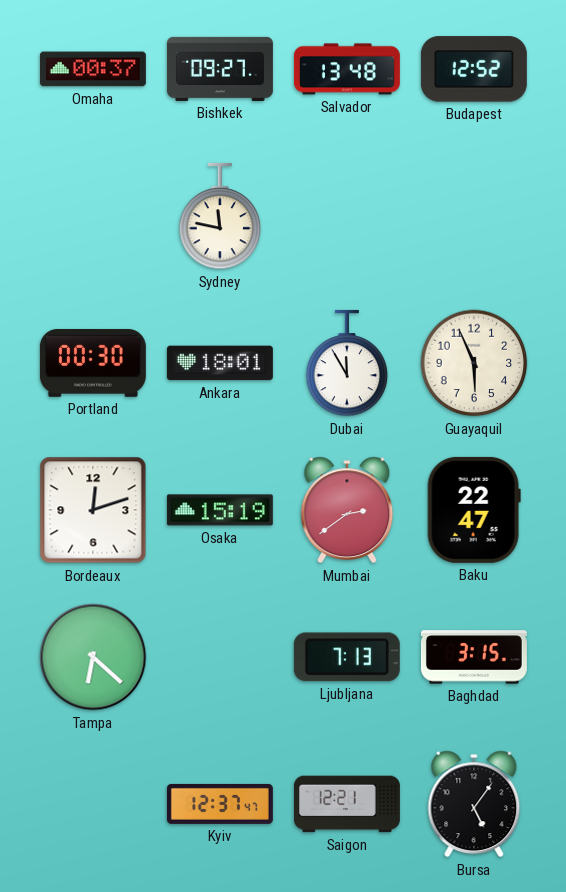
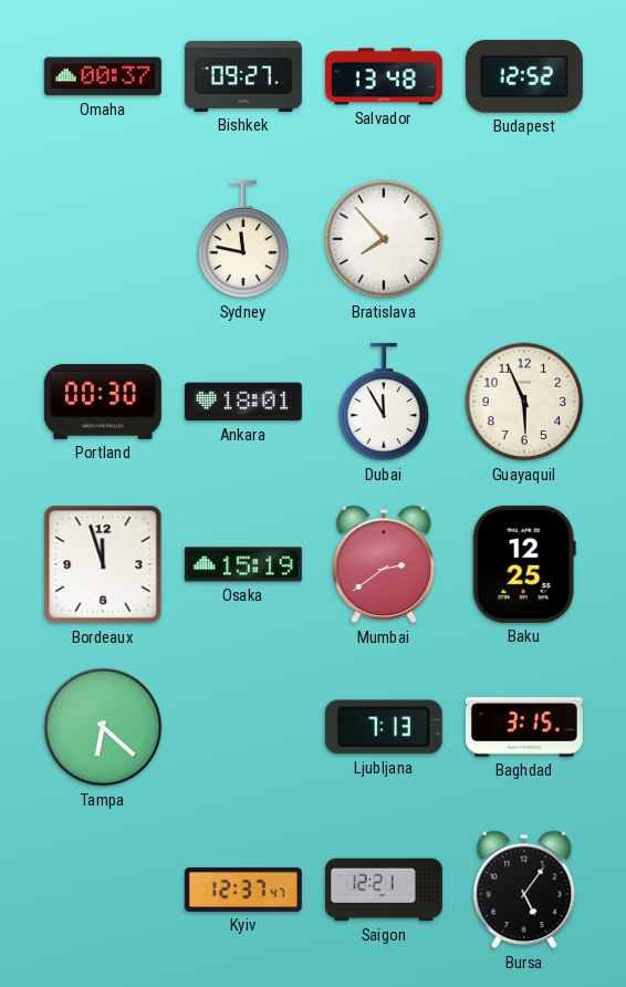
Bratislava: none -> 7:53 (384, 239)
Bordeaux: 12:12 -> 11:57 (103, 564)
Baku: 22:47 -> 12:25 (524, 564)
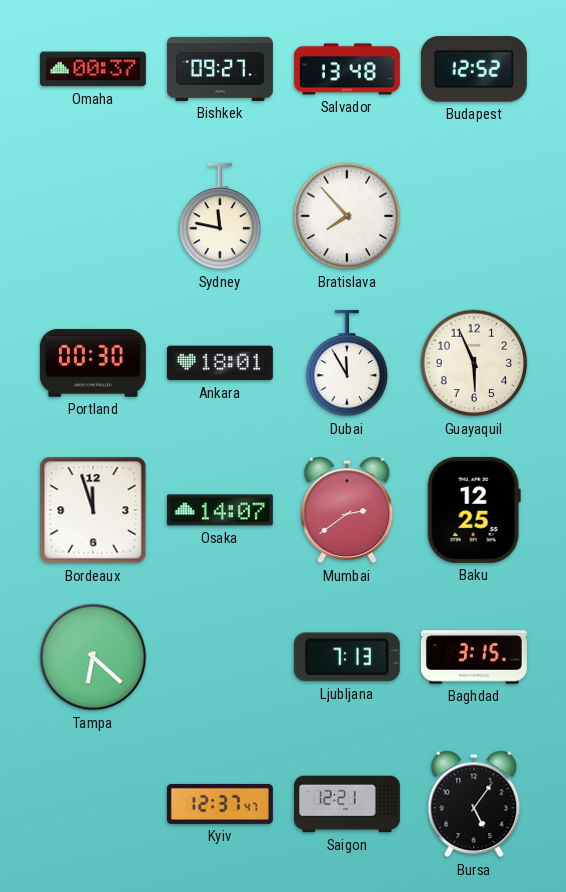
Osaka: 15:19 -> 14:07 (220, 510)
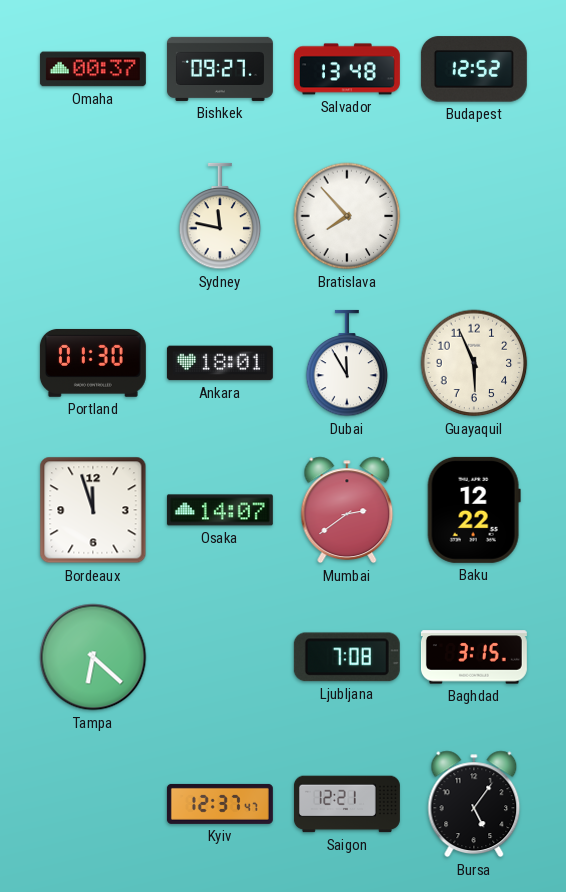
Portland: 00:30 -> 01:30 (93, 363)
Baku: 12:25 -> 12:22 (474, 510)
Ljubljana: 7:13 -> 7:08 (347, 657)
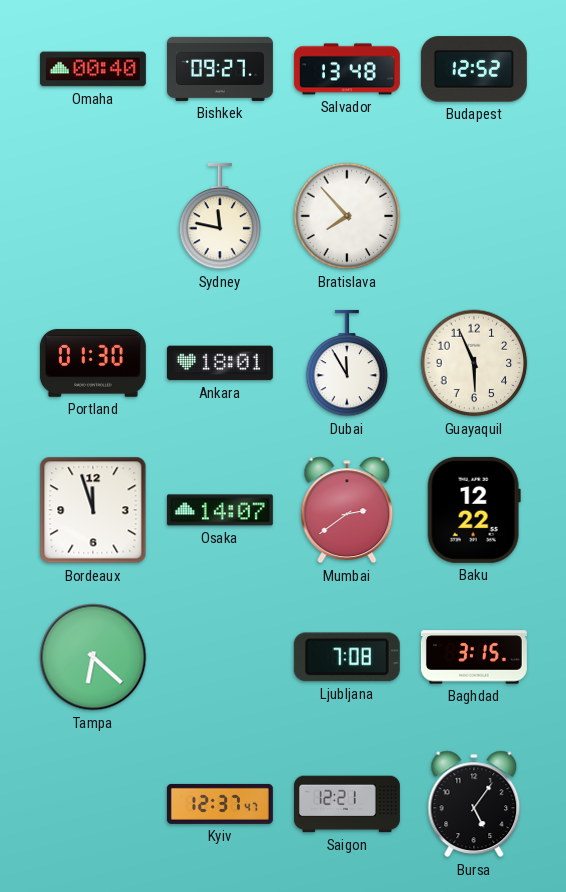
Omaha: 00:37 -> 00:40 (93, 69)
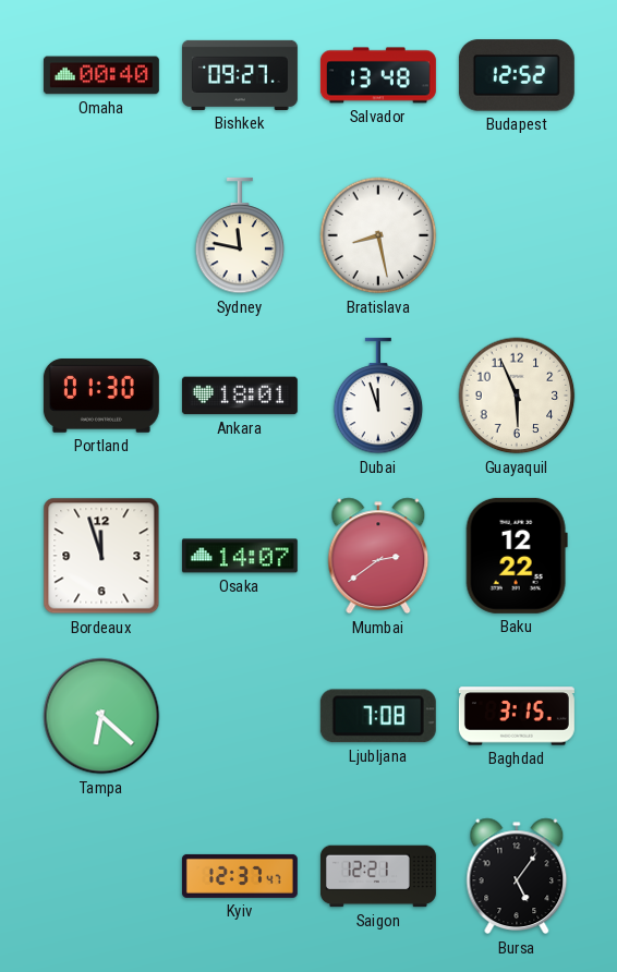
Bratislava: 7:53 -> 8:28 (378, 235)
Dubai: 11:55 -> 11:57 (378, 396)
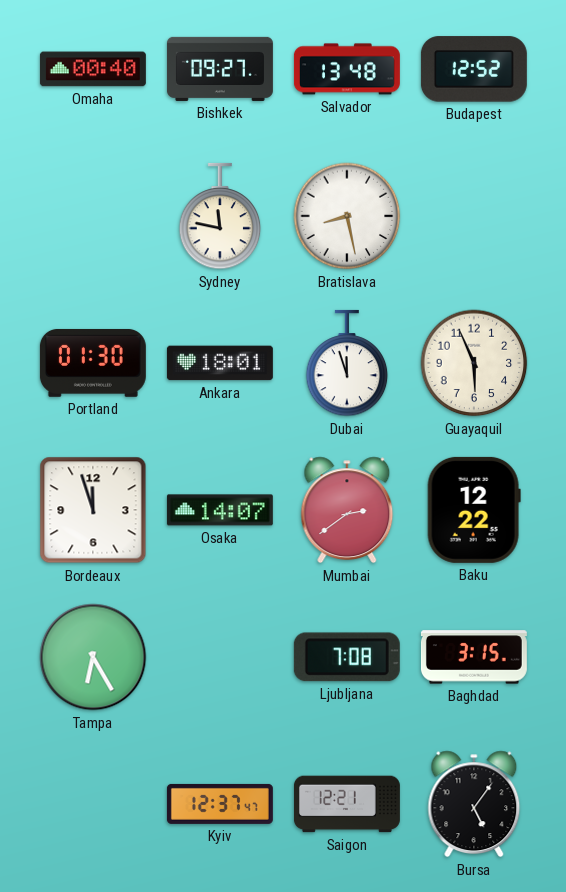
Tampa: 6:22 -> 6:25 (93, 657)
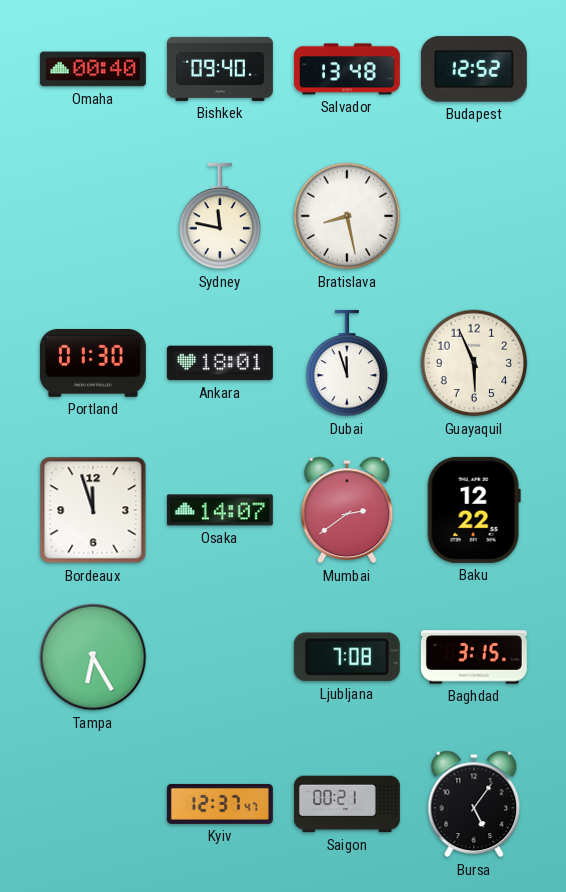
Bishkek: 09:27 -> 09:40 (220, 69)
Saigon: 12:21 -> 00:21 (347, 804)
